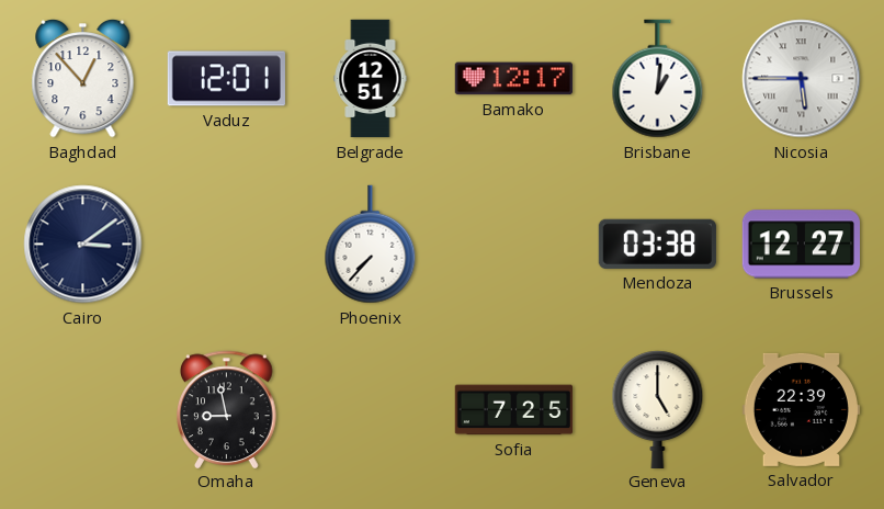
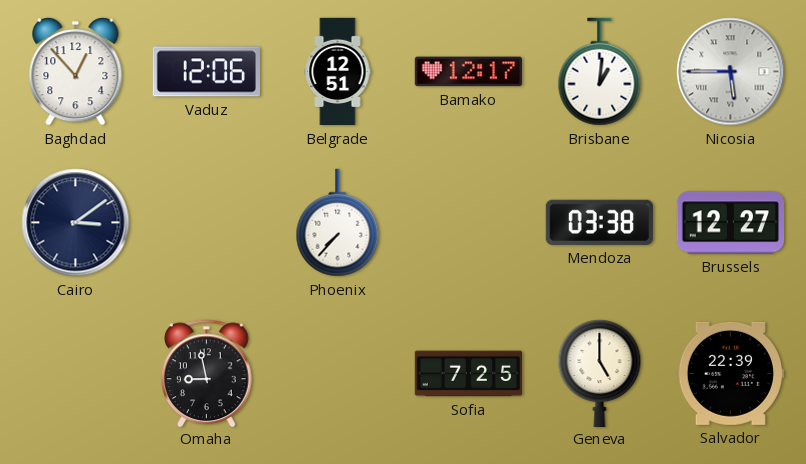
Vaduz: 12:01 -> 12:06 (206, 72)
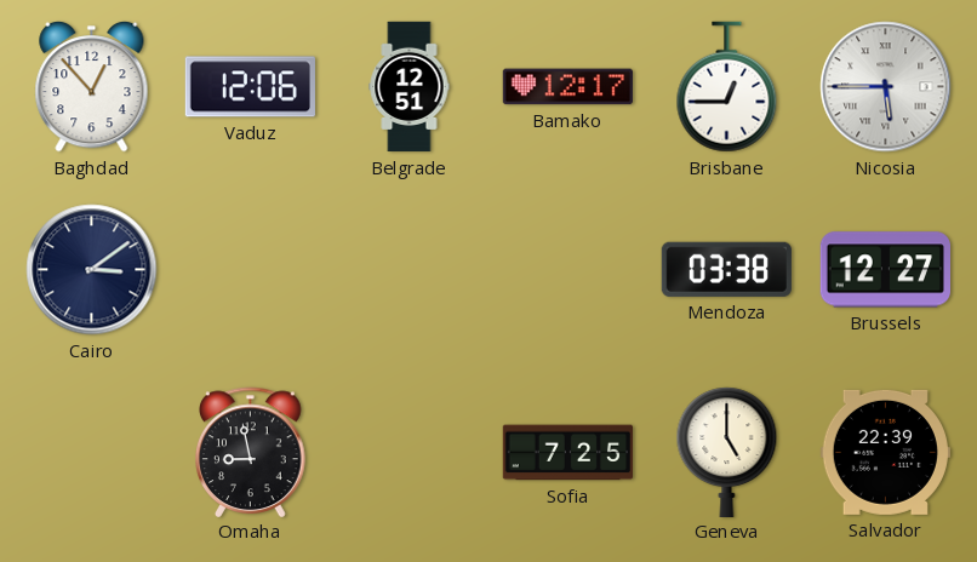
Brisbane: 1:01 -> 12:45 (727, 87)
Phoenix: 7:37 -> none (338, 223)
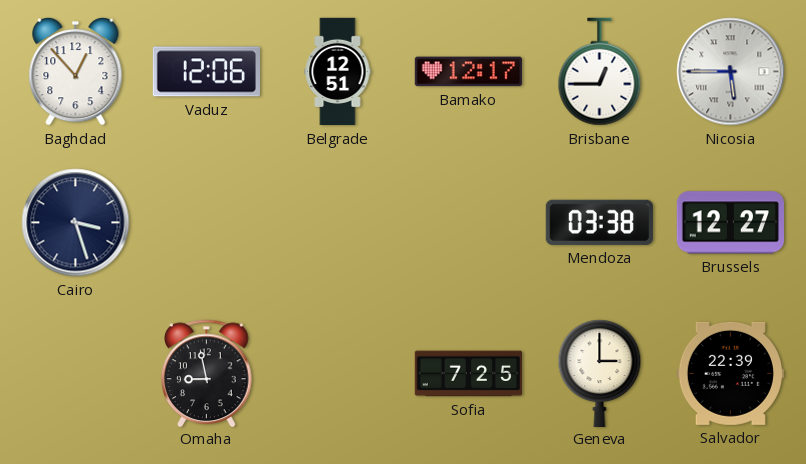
Cairo: 3:09 -> 3:27 (76, 223)
Geneva: 5:00 -> 3:00 (600, 373)
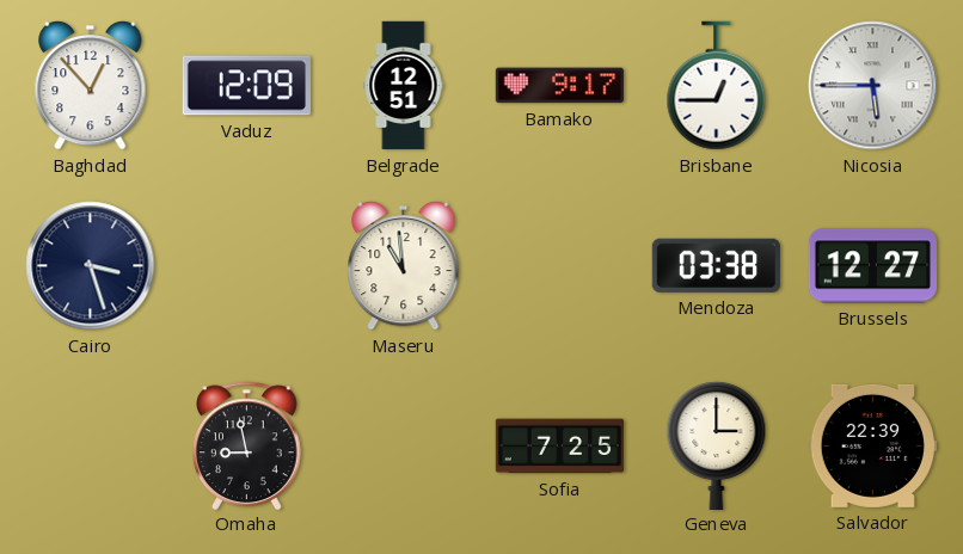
Vaduz: 12:06 -> 12:09 (246, 86)
Bamako: 12:17 -> 9:17 (559, 86)
Maseru: none -> 10:59 (404, 265)
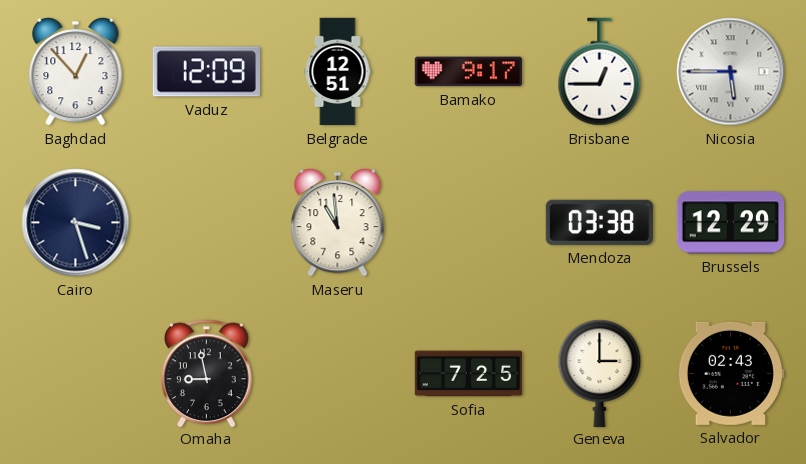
Brussels: 12:27 -> 12:29 (730, 223)
Salvador: 22:39 -> 02:43 (730, 373)
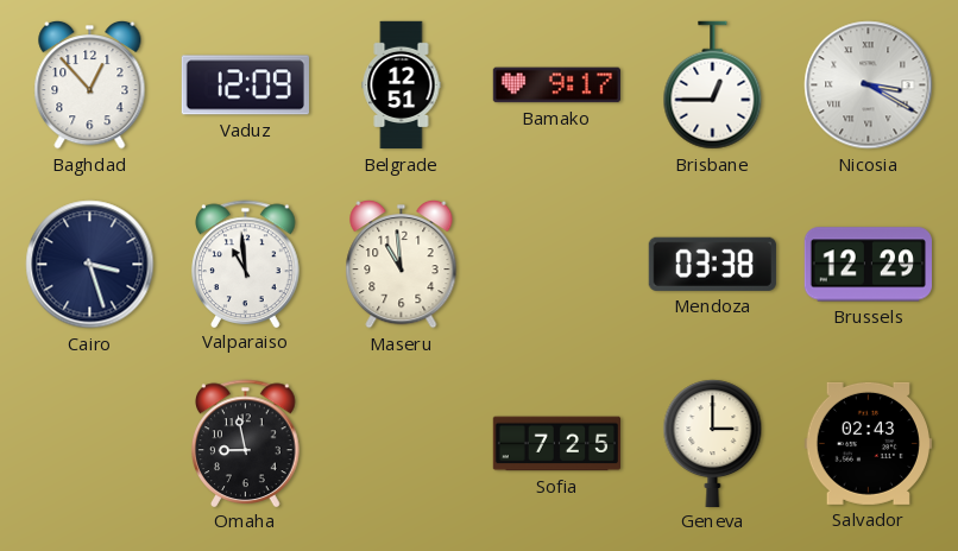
Nicosia: 5:45 -> 3:20 (869, 85)
Valparaiso: none -> 10:59 (246, 264)
